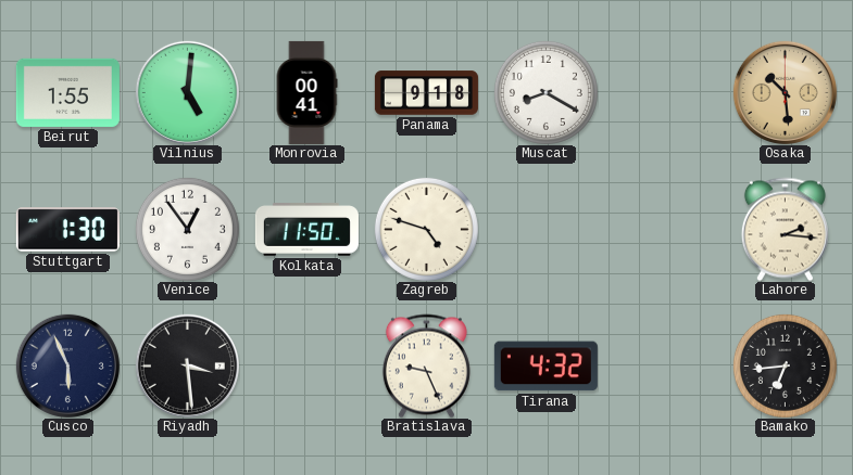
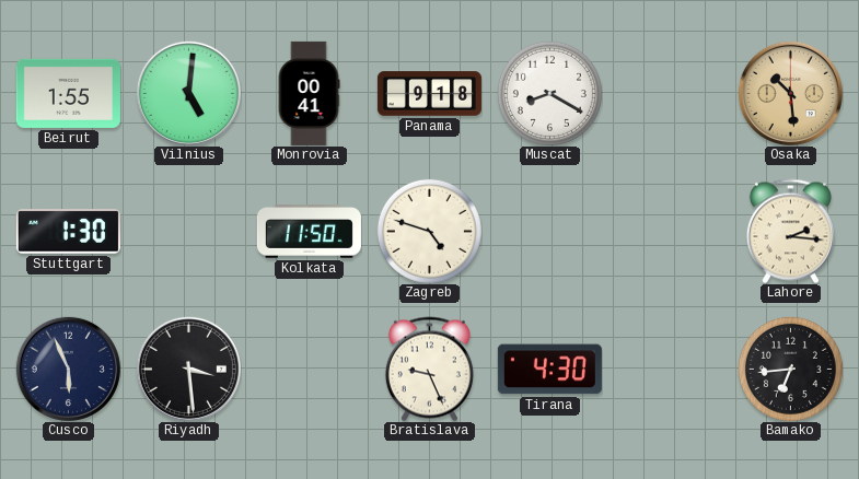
Venice: 12:54 -> none (187, 229)
Tirana: 4:32 -> 4:30 (549, 370)
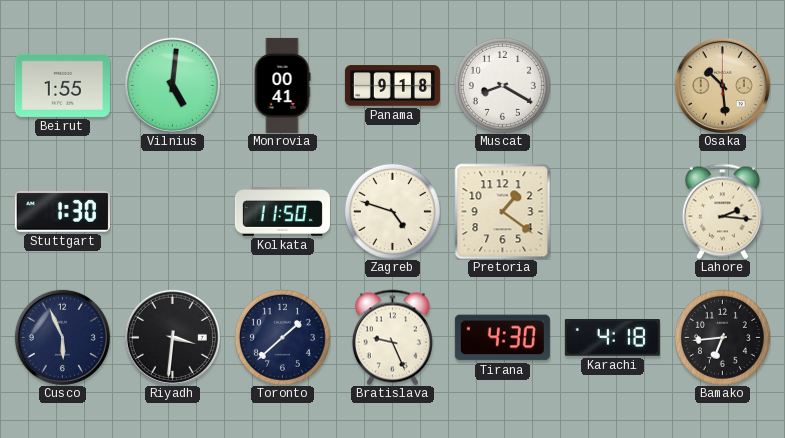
Pretoria: none -> 1:21 (502, 211)
Riyadh: 3:29 -> 3:31 (172, 337)
Toronto: none -> 1:38 (282, 337)
Karachi: none -> 4:18 (612, 338)
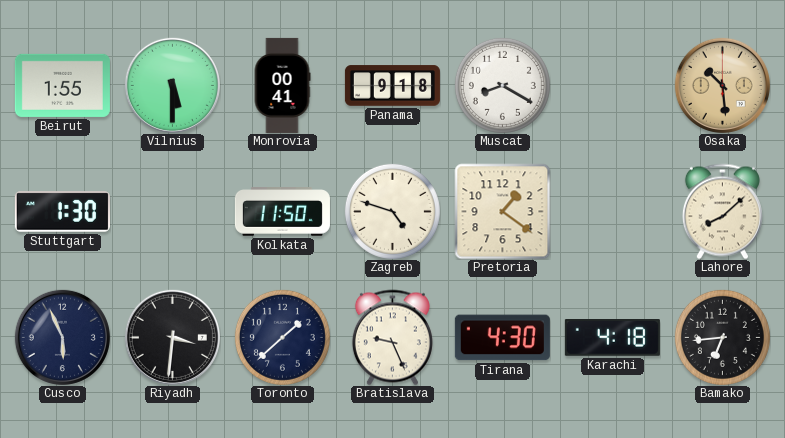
Vilnius: 5:01 -> 5:30 (172, 85)
Lahore: 2:16 -> 8:08 (722, 211)
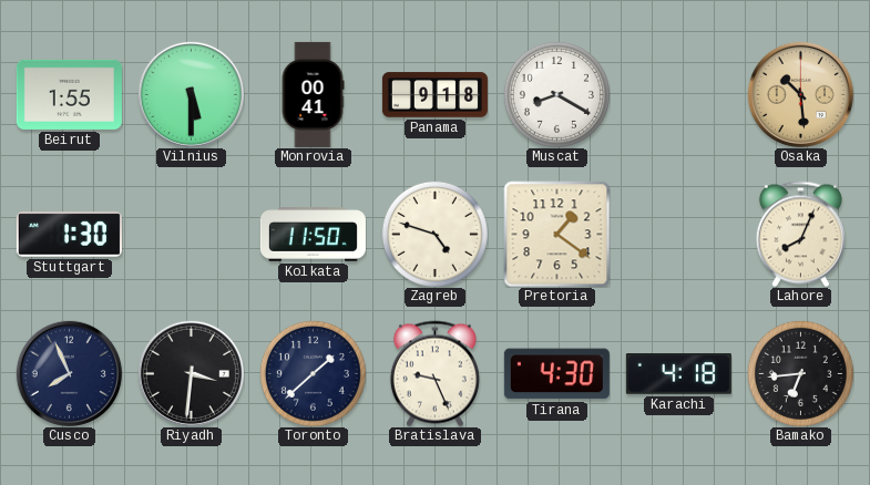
Lahore: 8:08 -> 8:04 (800, 234)
Cusco: 5:56 -> 7:56 (69, 373)
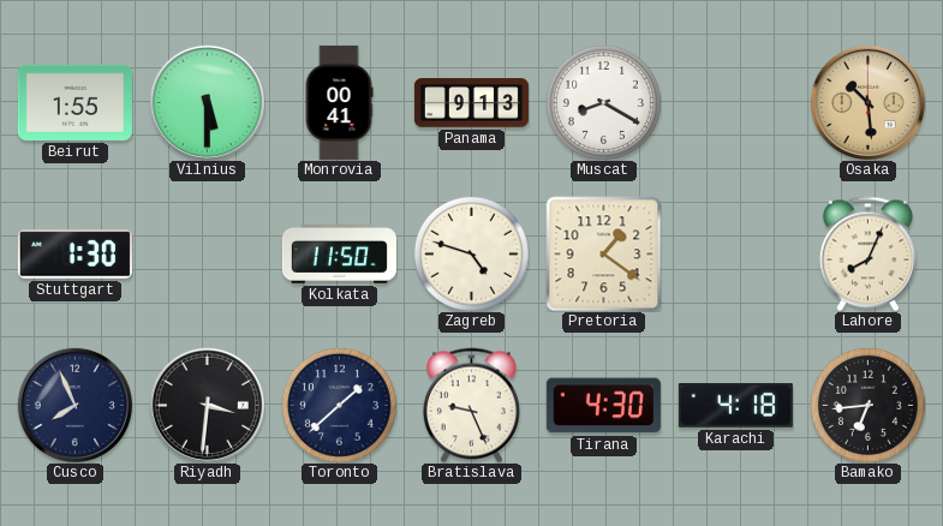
Panama: 9:18 -> 9:13 (471, 103)
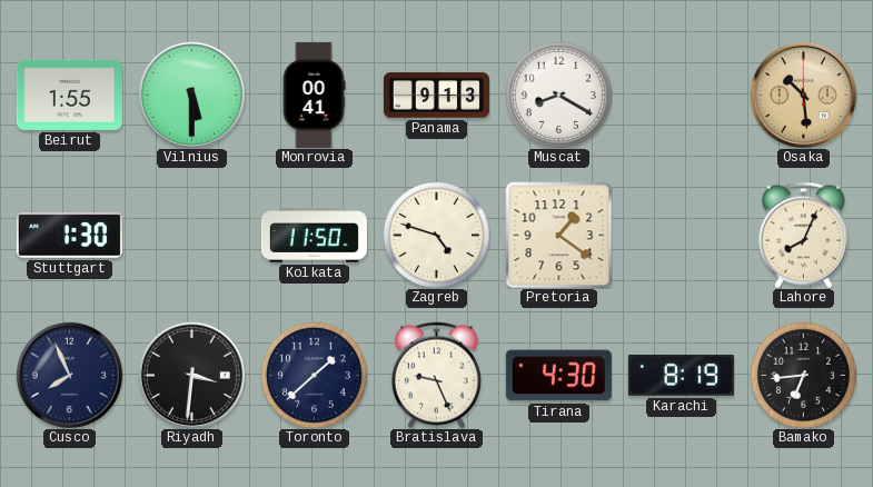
Karachi: 4:18 -> 8:19 (681, 376)
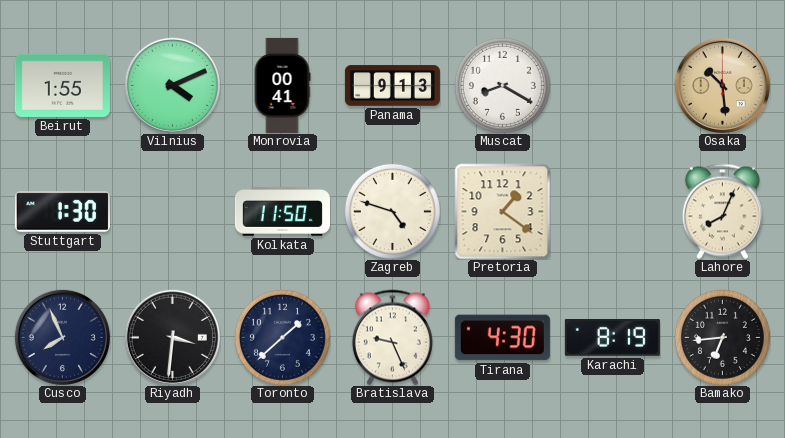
Vilnius: 5:30 -> 4:11 (172, 85)
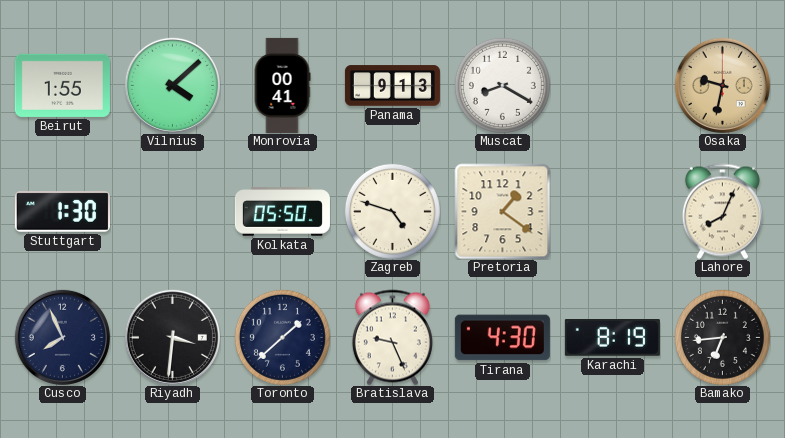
Vilnius: 4:11 -> 4:08 (172, 85)
Osaka: 10:29 -> 9:32 (722, 85)
Kolkata: 11:50 -> 05:50 (282, 212)
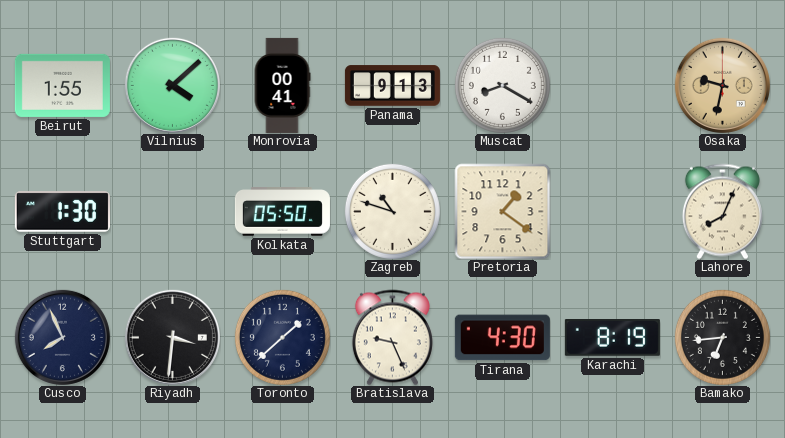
Zagreb: 4:48 -> 10:48 (392, 211)
